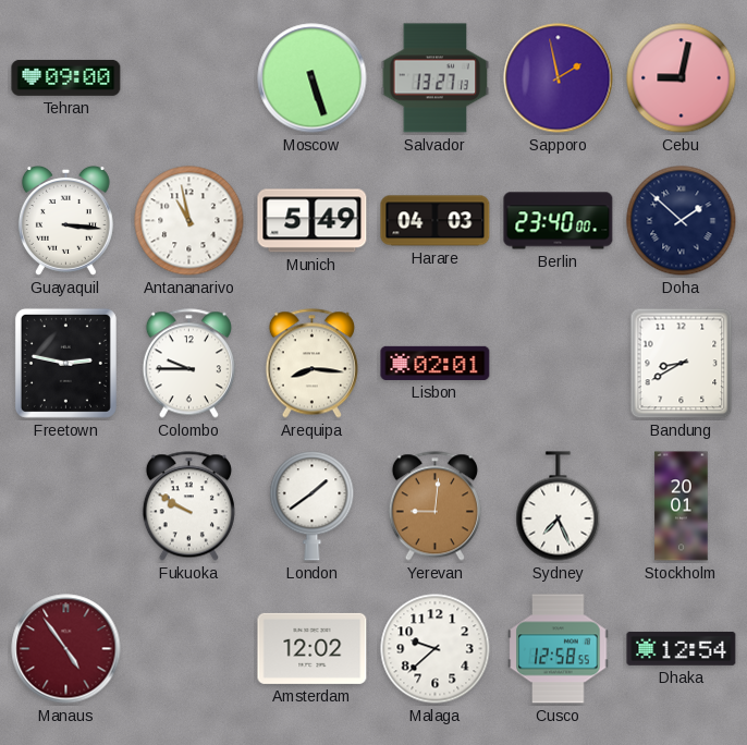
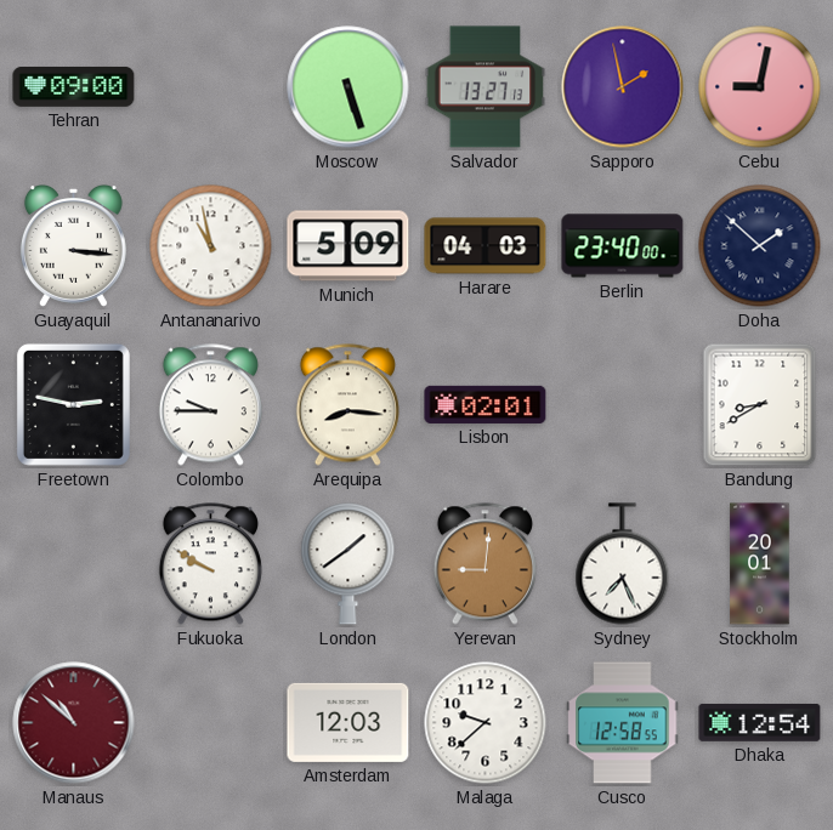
Munich: 5:49 -> 5:09 (348, 246)
Manaus: 4:54 -> 10:52 (74, 723)
Amsterdam: 12:02 -> 12:03 (348, 722)
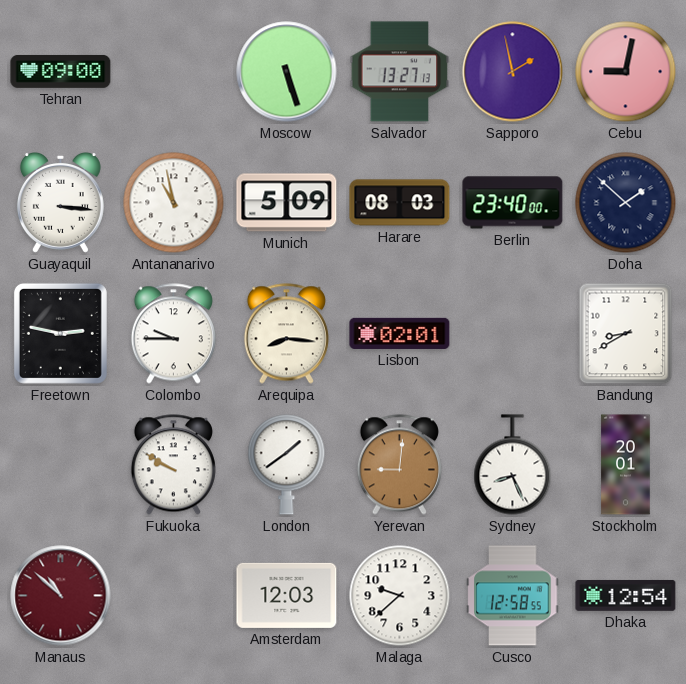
Harare: 04:03 -> 08:03 (400, 203)
Sydney: 7:26 -> 8:26 (513, 465)
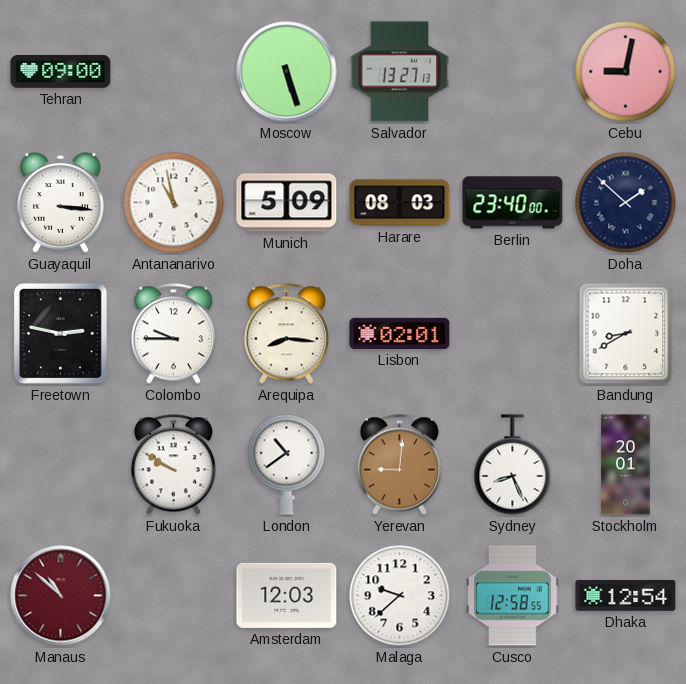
Sapporo: 1:58 -> none (513, 72)
London: 1:39 -> 10:39 (287, 465)
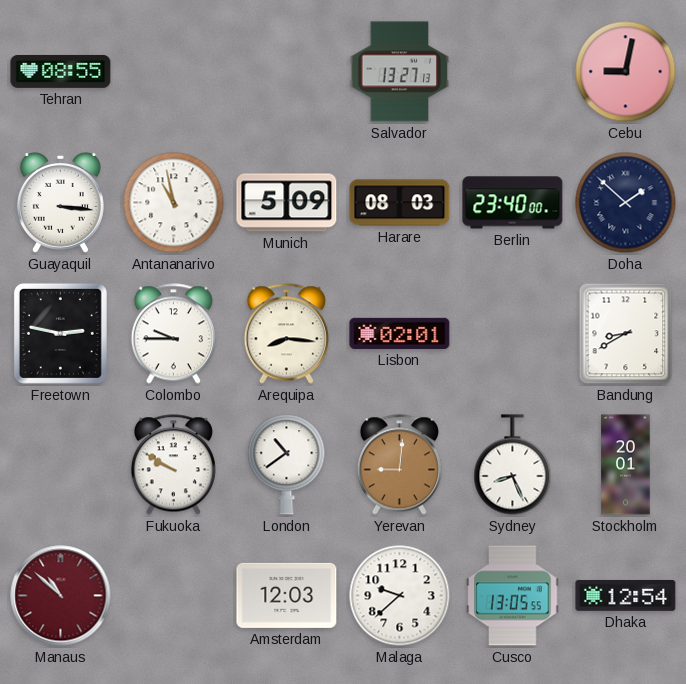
Tehran: 09:00 -> 08:55 (61, 71)
Moscow: 5:27 -> none (287, 72)
Cusco: 12:58 -> 13:05 (513, 596)
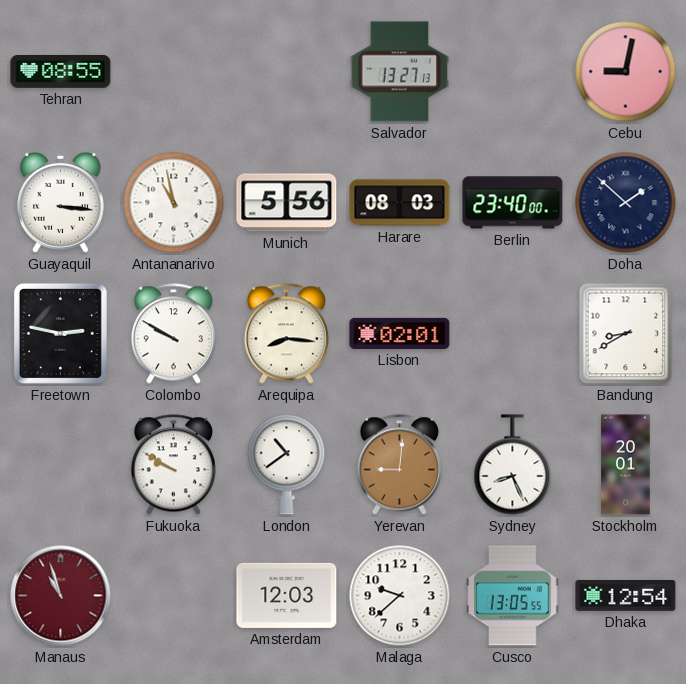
Munich: 5:09 -> 5:56 (287, 203)
Colombo: 9:45 -> 9:50 (173, 334)
Manaus: 10:52 -> 10:57 (61, 596)
